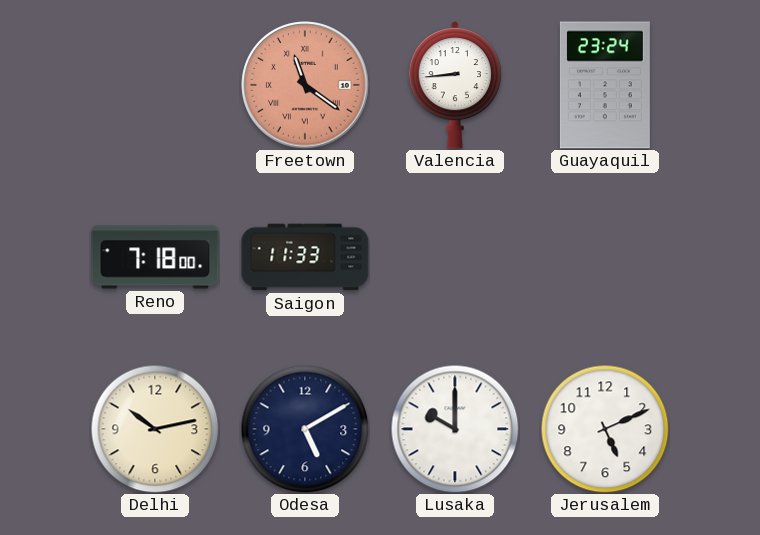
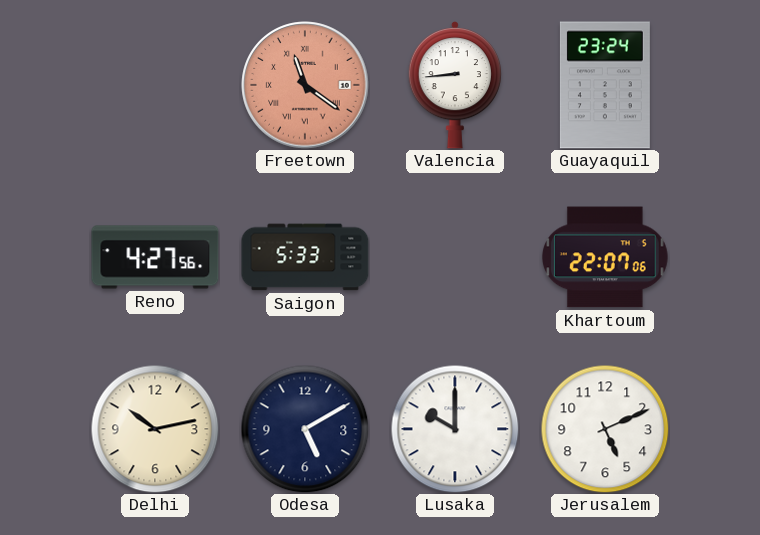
Reno: 7:18 -> 4:27 (155, 257)
Saigon: 11:33 -> 5:33 (305, 257)
Khartoum: none -> 22:07 (605, 257)
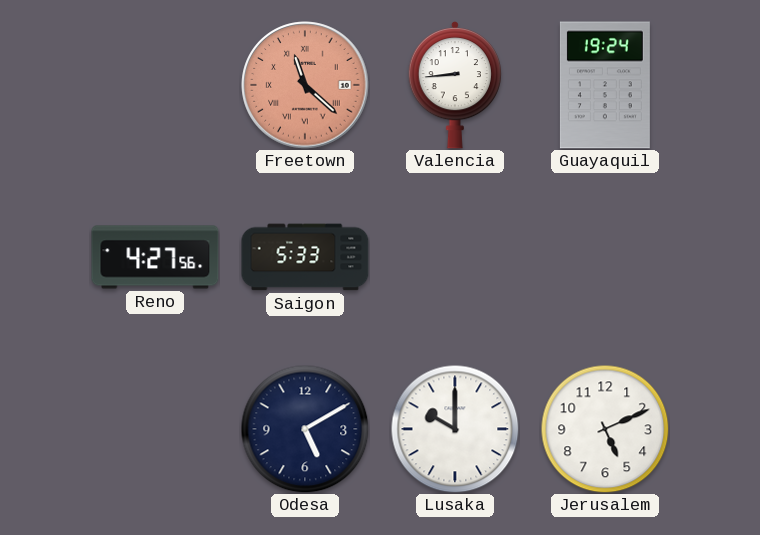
Freetown: 11:21 -> 11:22 (305, 85)
Guayaquil: 23:24 -> 19:24 (605, 85)
Khartoum: 22:07 -> none (605, 257)
Delhi: 10:13 -> none (155, 429)
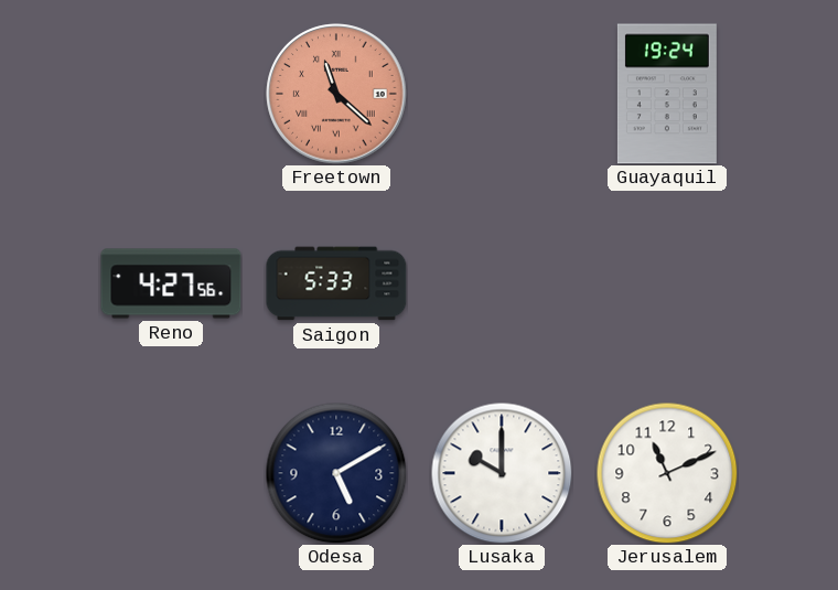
Valencia: 8:44 -> none (454, 85)
Jerusalem: 5:11 -> 11:11 (667, 473)
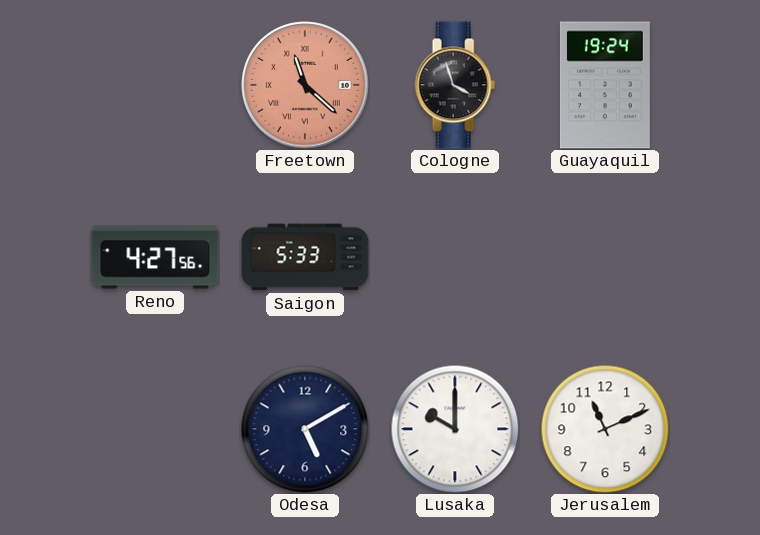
Cologne: none -> 3:57 (455, 85)
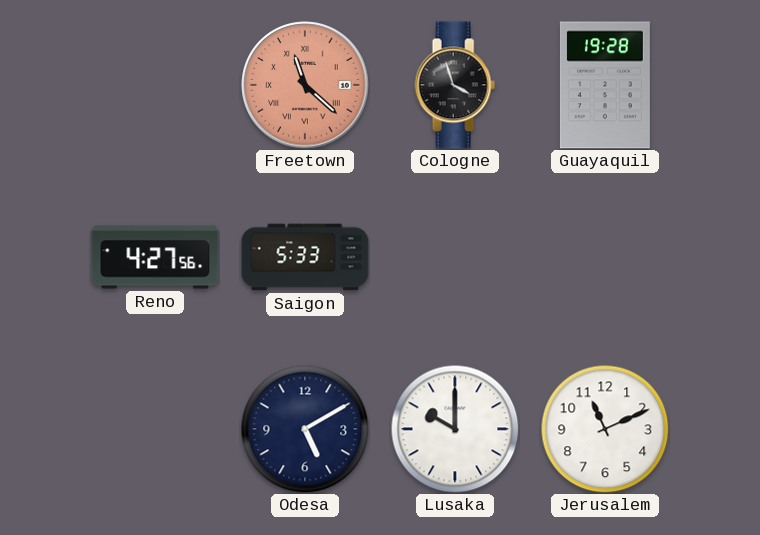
Guayaquil: 19:24 -> 19:28 (605, 85)
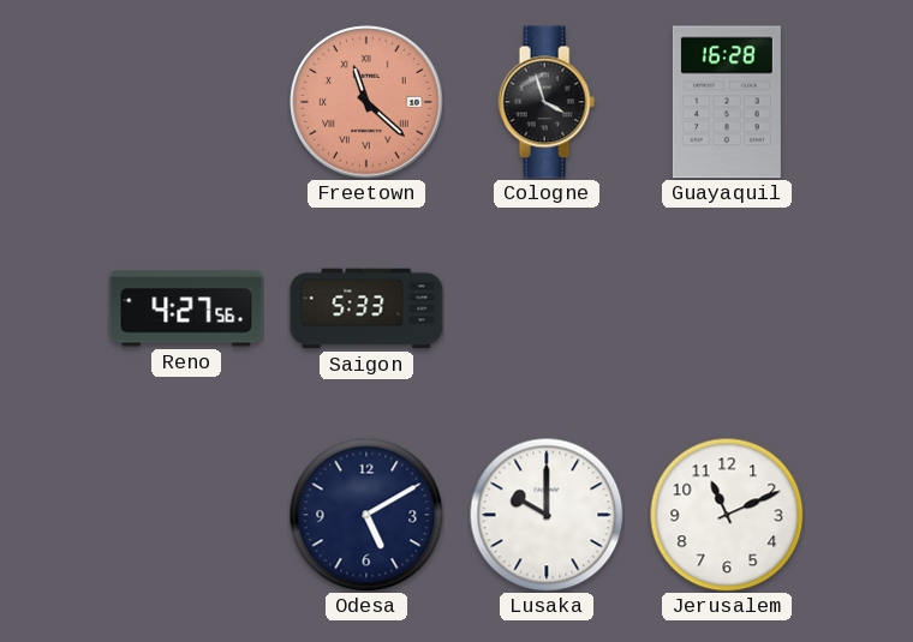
Guayaquil: 19:28 -> 16:28 (727, 102)
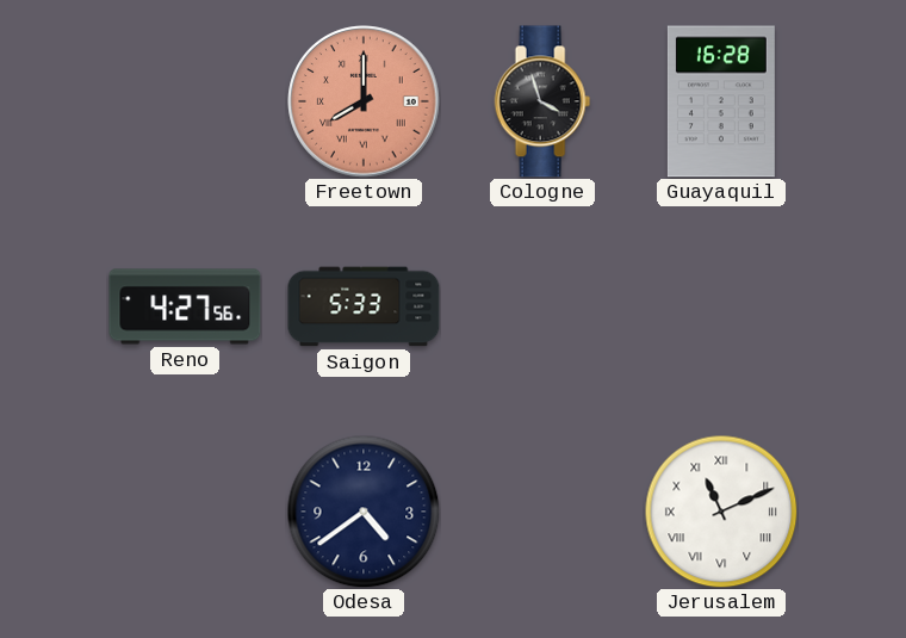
Freetown: 11:22 -> 8:00 (364, 101)
Odesa: 5:10 -> 4:39 (364, 512)
Lusaka: 10:00 -> none (547, 515)
Jerusalem numerals: Arabic -> Roman (721, 512)
